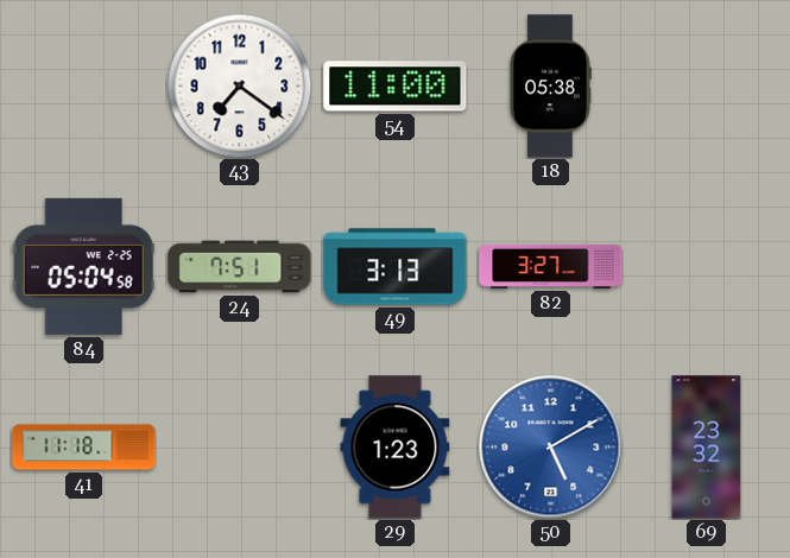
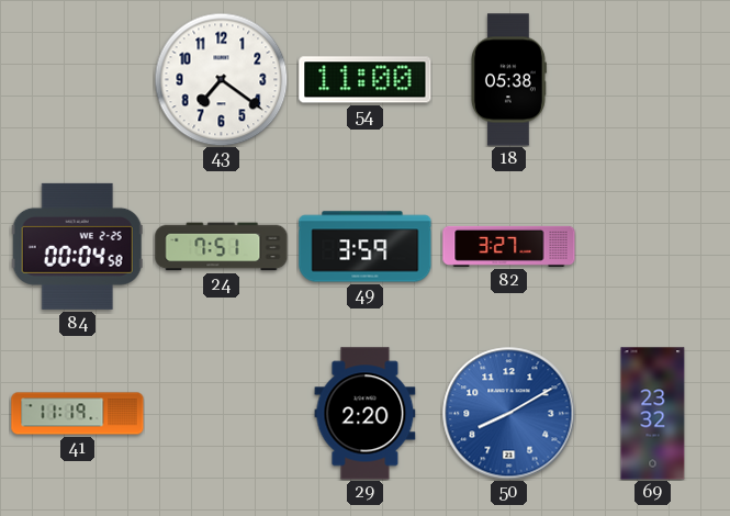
84: 05:04 -> 00:04 (77, 246)
49: 3:13 -> 3:59 (366, 247)
41: 11:18 -> 11:19 (78, 414)
29: 1:23 -> 2:20 (366, 414)
50: 5:10 -> 8:10 (509, 414)
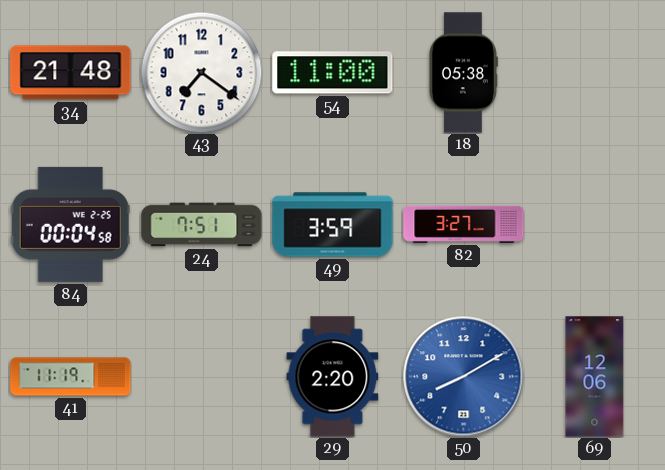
34: none -> 21:48 (71, 73)
69: 23:32 -> 12:06 (595, 377)
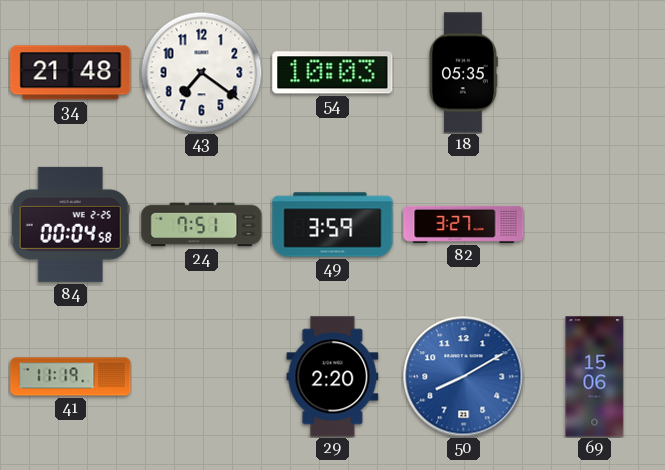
54: 11:00 -> 10:03 (333, 73)
18: 05:38 -> 05:35 (463, 73)
69: 12:06 -> 15:06 (595, 377)
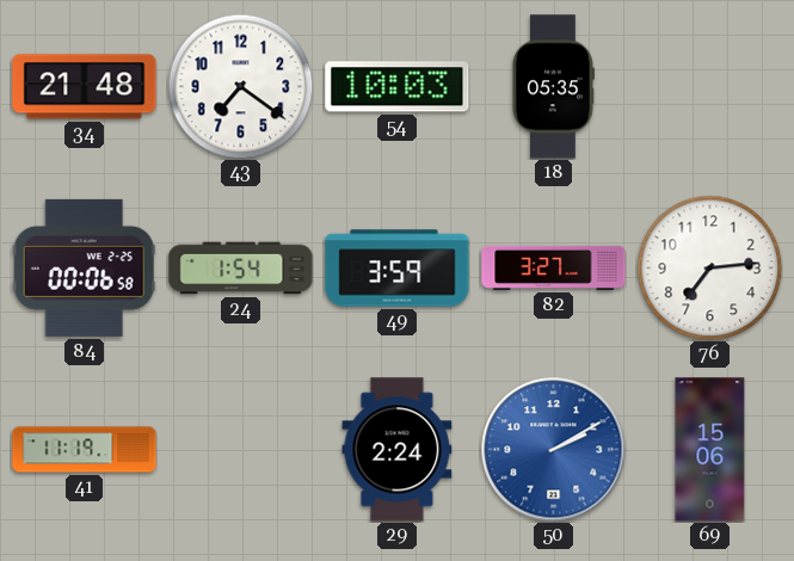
84: 00:04 -> 00:06 (84, 267)
24: 7:51 -> 1:54 (241, 269)
76: none -> 7:14 (709, 267)
29: 2:20 -> 2:24 (398, 450)
50: 8:10 -> 2:10 (554, 450)
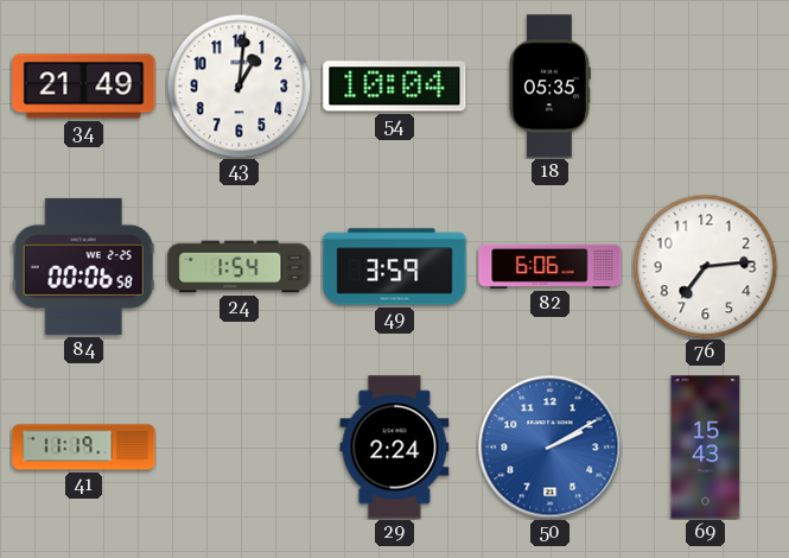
34: 21:48 -> 21:49 (84, 87)
43: 7:21 -> 1:01 (238, 85)
54: 10:03 -> 10:04 (395, 87)
82: 3:27 -> 6:06 (551, 266)
69: 15:06 -> 15:43 (706, 448)
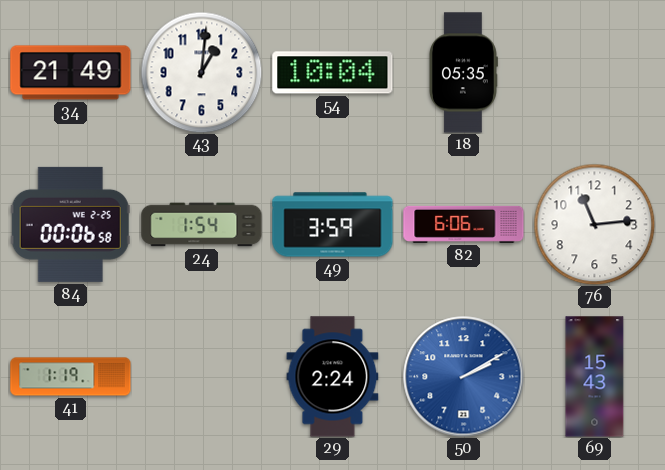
76: 7:14 -> 11:14 (594, 224)
41: 11:19 -> 1:19 (71, 377)
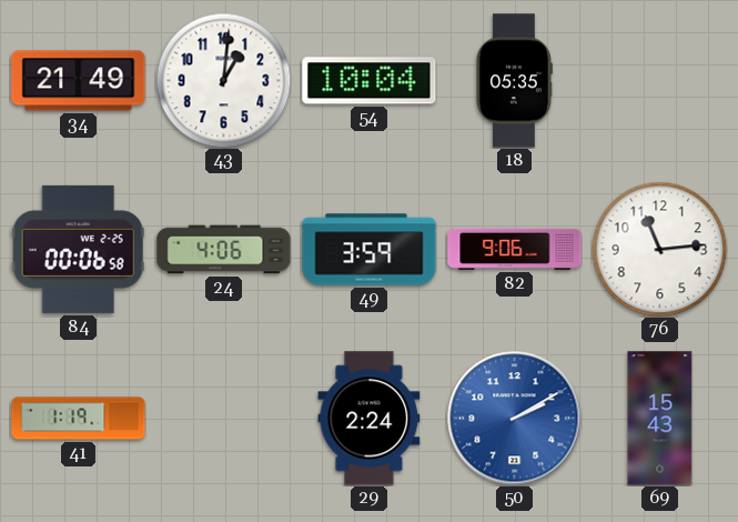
24: 1:54 -> 4:06 (224, 250)
82: 6:06 -> 9:06 (515, 249)
